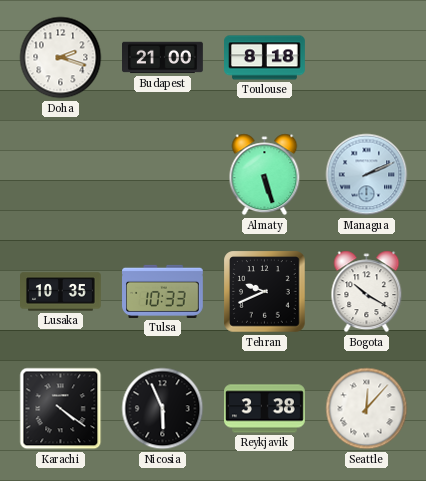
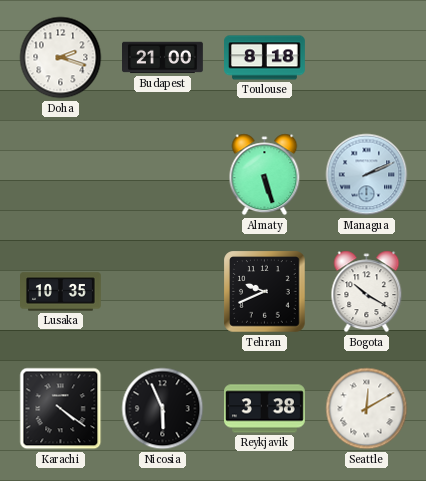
Tulsa: 10:33 -> none (163, 291)
Seattle: 12:07 -> 12:10 (367, 409)
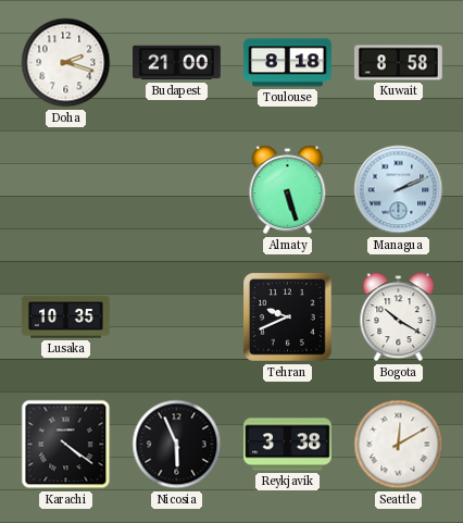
Kuwait: none -> 8:58 (399, 63)
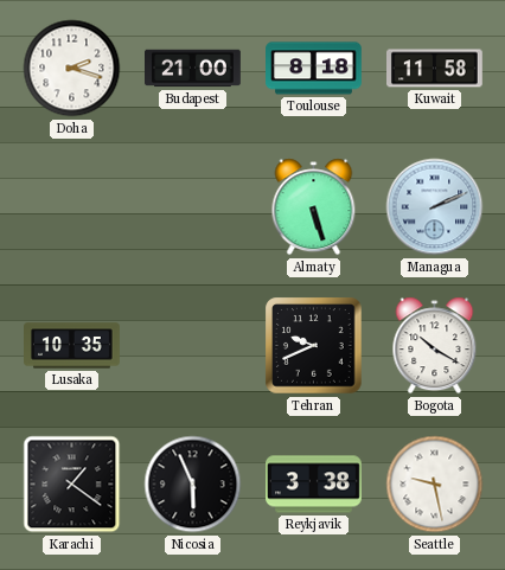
Kuwait: 8:58 -> 11:58 (435, 69)
Karachi: 4:21 -> 1:21 (72, 485)
Seattle: 12:10 -> 9:28 (435, 485)
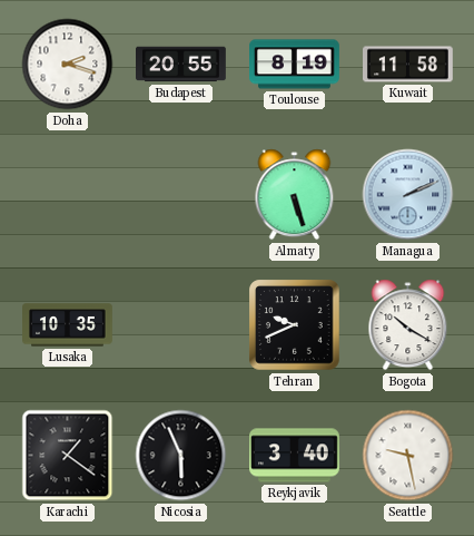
Budapest: 21:00 -> 20:55 (181, 65)
Toulouse: 8:18 -> 8:19 (295, 65)
Reykjavik: 3:38 -> 3:40 (295, 456)
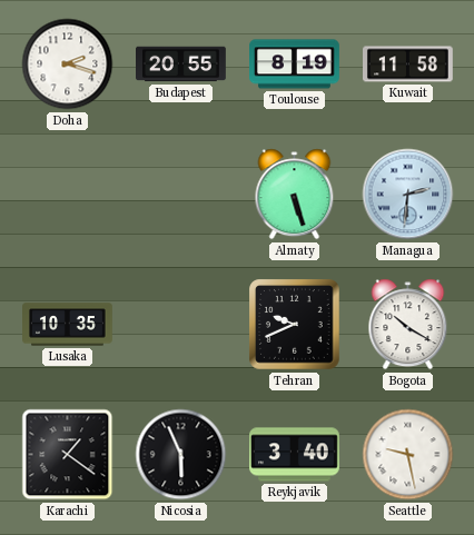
Managua: 2:11 -> 2:31 (408, 195)
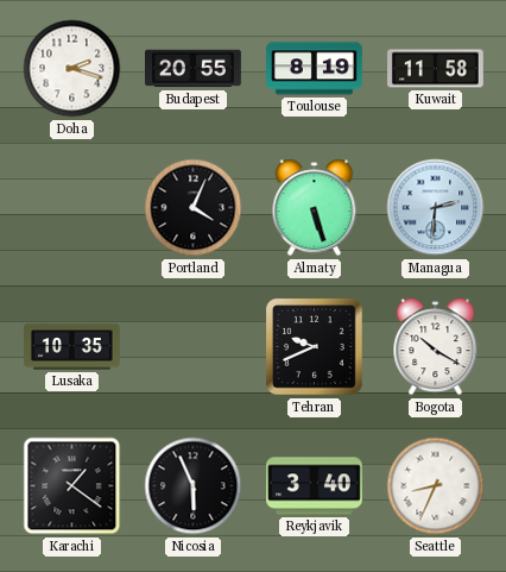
Portland: none -> 4:04 (194, 208)
Seattle: 9:28 -> 8:34 (436, 486)
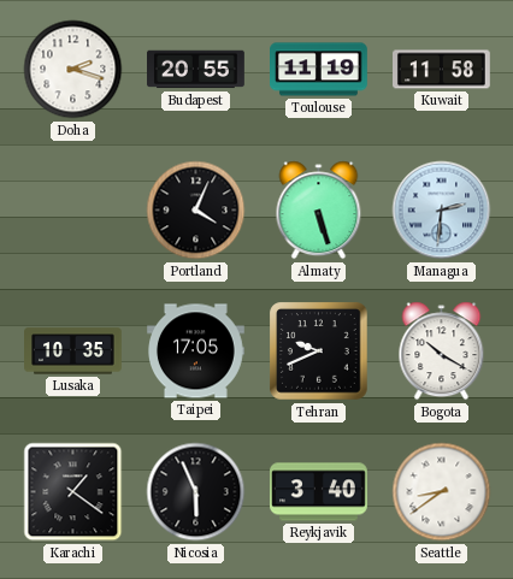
Toulouse: 8:19 -> 11:19 (319, 70)
Taipei: none -> 17:05 (196, 351)
Seattle: 8:34 -> 8:39 (442, 492)
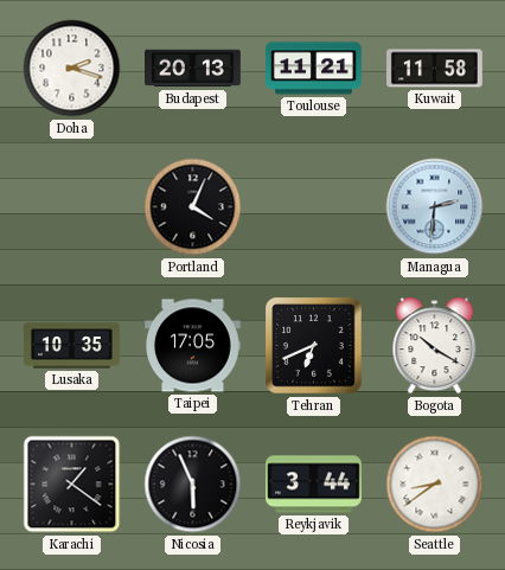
Budapest: 20:55 -> 20:13 (193, 69)
Toulouse: 11:19 -> 11:21 (314, 69)
Almaty: 5:27 -> none (319, 211)
Tehran: 9:41 -> 6:41 (314, 346)
Reykjavik: 3:40 -> 3:44 (314, 485)
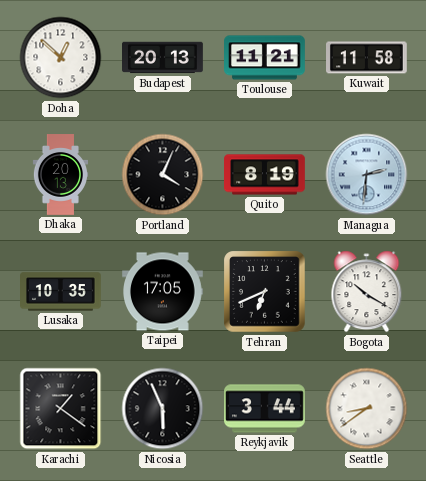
Doha: 2:18 -> 12:52 (61, 58)
Dhaka: none -> 20:13 (60, 175)
Quito: none -> 8:19 (265, 175)
